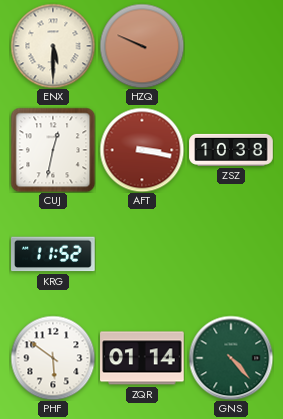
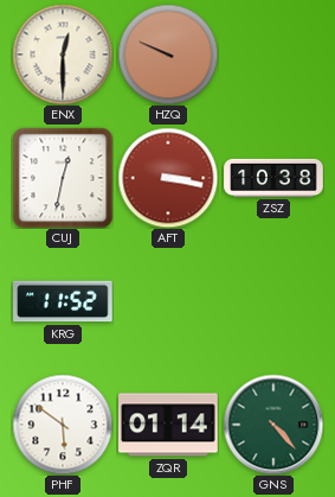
ENX: 5:30 -> 12:30 (63, 55)
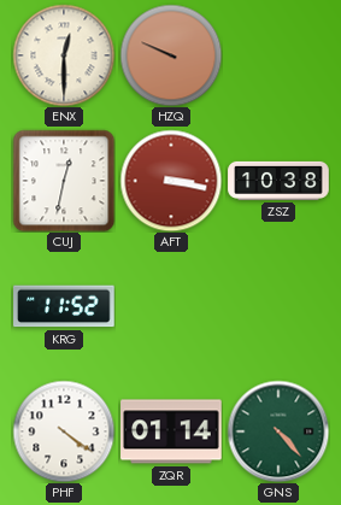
PHF: 5:51 -> 4:21 (64, 431)
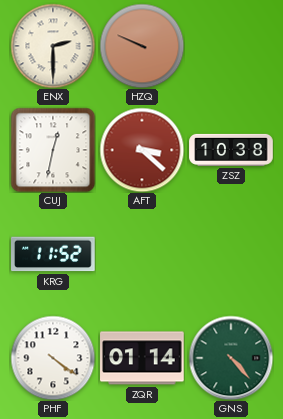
ENX: 12:30 -> 2:30 (53, 46)
AFT: 3:17 -> 3:22 (142, 150)
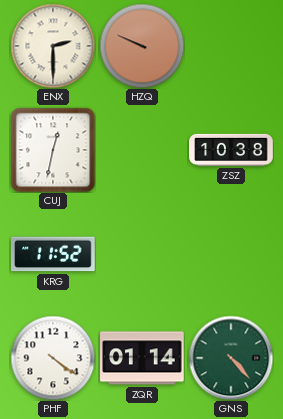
AFT: 3:22 -> none (142, 150)
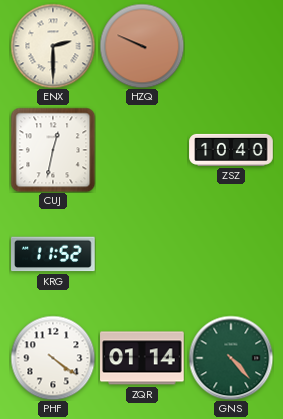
ZSZ: 10:38 -> 10:40 (231, 150)
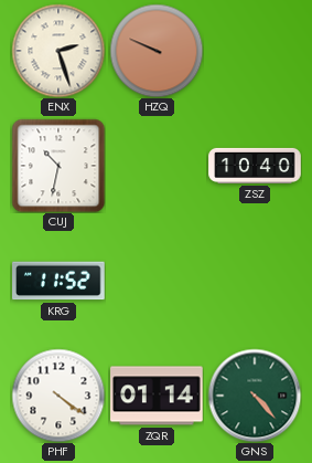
ENX: 2:30 -> 2:27 (58, 51)
CUJ: 12:32 -> 10:32 (58, 166)
